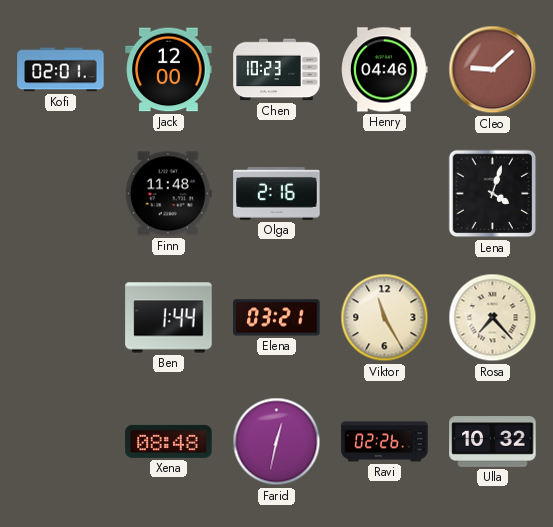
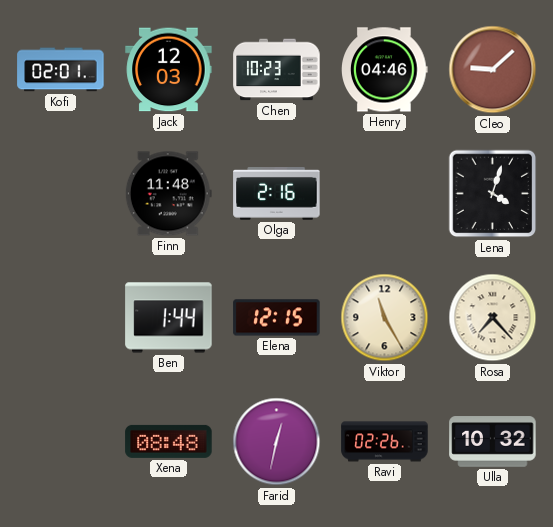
Jack: 12:00 -> 12:03 (169, 70)
Elena: 03:21 -> 12:15 (277, 318)
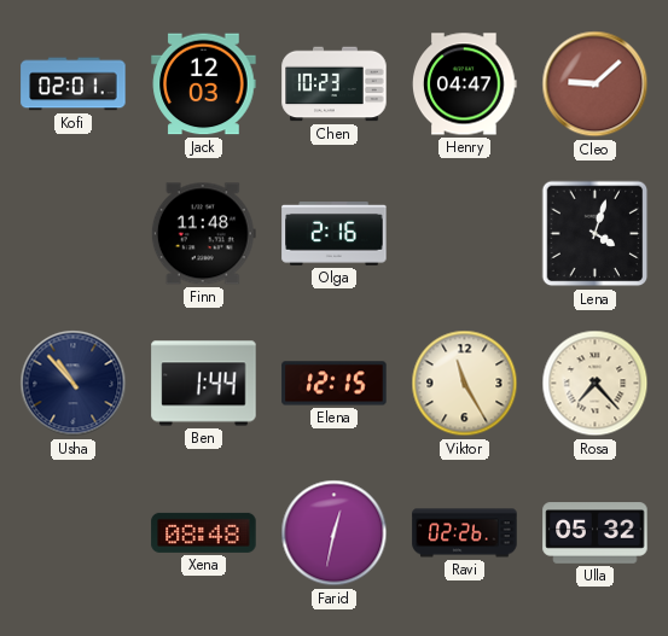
Henry: 04:46 -> 04:47 (465, 84)
Usha: none -> 10:53 (74, 384)
Ulla: 10:32 -> 05:32 (596, 533)
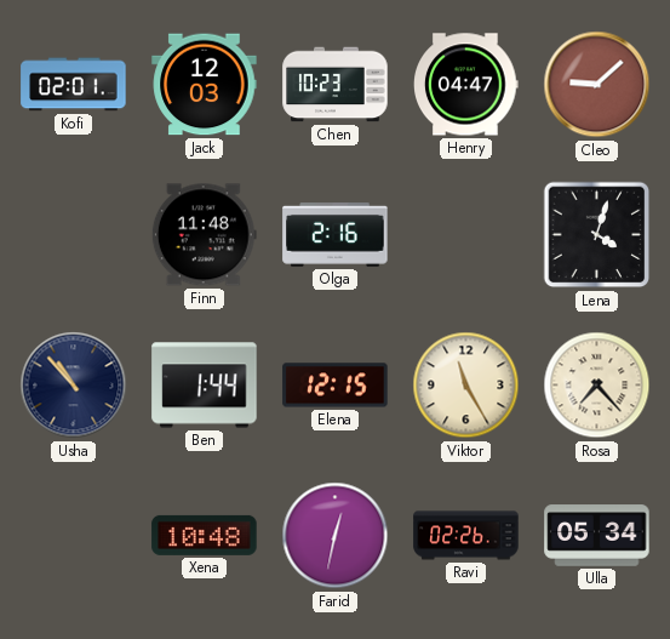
Xena: 08:48 -> 10:48 (205, 535)
Ulla: 05:32 -> 05:34 (597, 536)
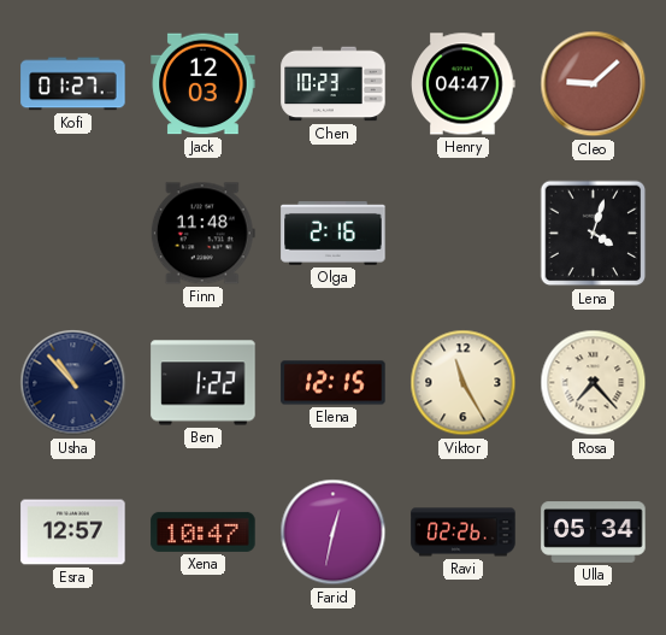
Kofi: 02:01 -> 01:27 (73, 84)
Ben: 1:44 -> 1:22 (204, 383)
Esra: none -> 12:57 (73, 533)
Xena: 10:48 -> 10:47 (204, 531)
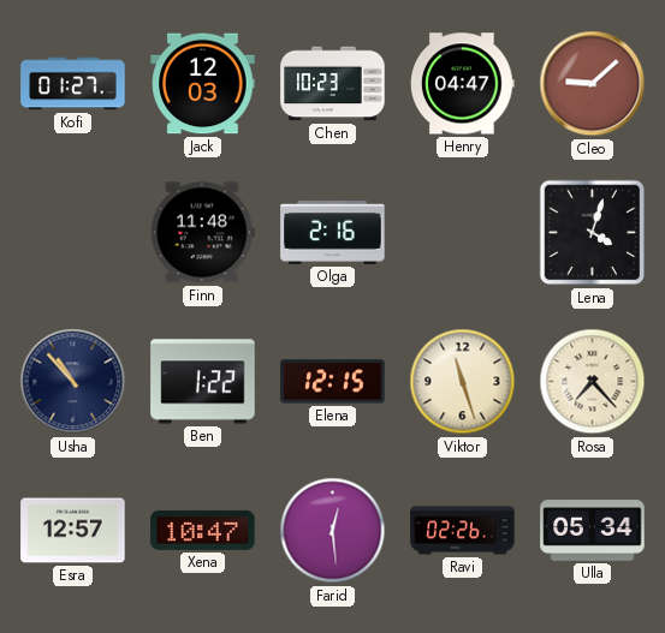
Viktor: 11:25 -> 11:27 (463, 382)
Farid: 12:32 -> 12:29 (333, 531)
